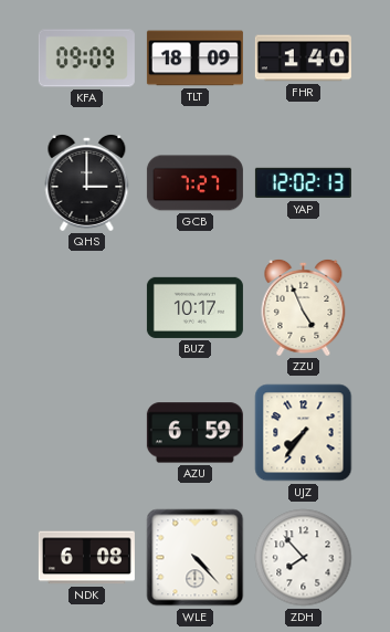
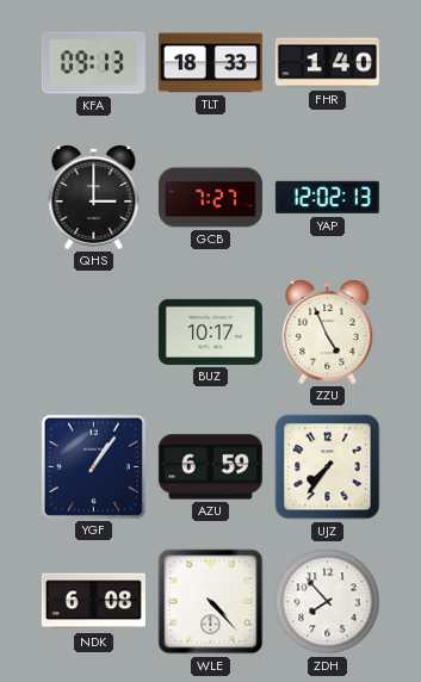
KFA: 09:09 -> 09:13 (93, 63)
TLT: 18:09 -> 18:33 (210, 63)
YGF: none -> 1:06 (93, 466)
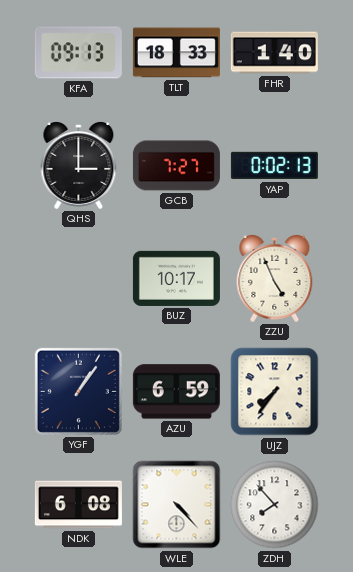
YAP: 12:02 -> 0:02 (274, 166)
